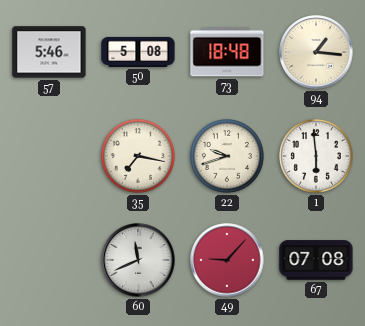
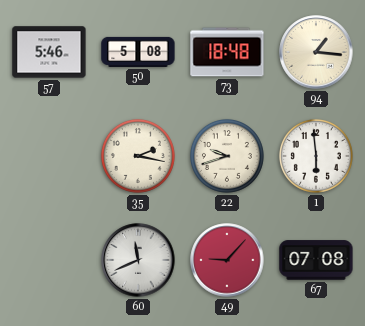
35: 7:17 -> 2:17 (138, 156)
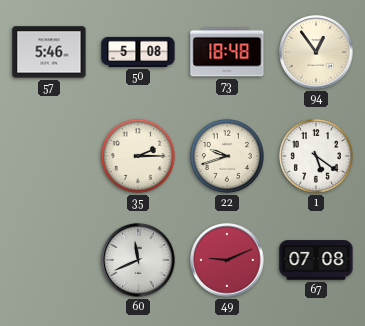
94: 1:16 -> 12:54 (316, 52)
35: 2:17 -> 2:15 (138, 156)
1: 5:59 -> 5:21 (316, 156)
49: 9:07 -> 9:11 (227, 260)
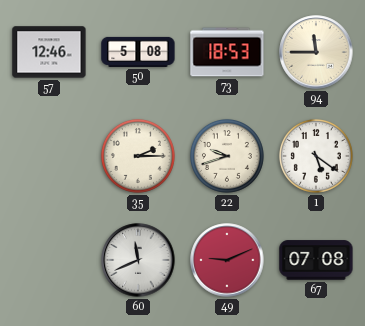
57: 5:46 -> 12:46 (49, 52)
73: 18:48 -> 18:53 (227, 52)
94: 12:54 -> 11:45 (316, 52)
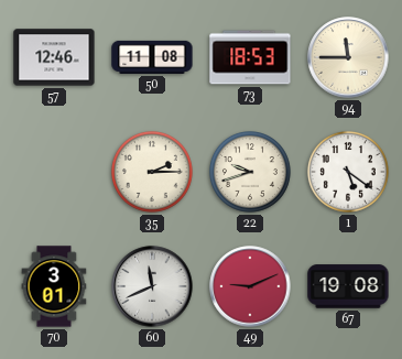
50: 5:08 -> 11:08 (152, 57)
70: none -> 3:01 (54, 286)
67: 07:08 -> 19:08 (348, 286)
